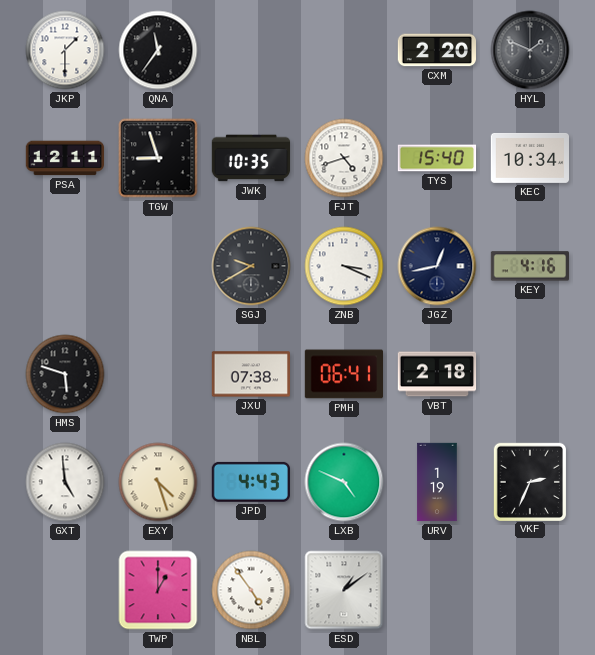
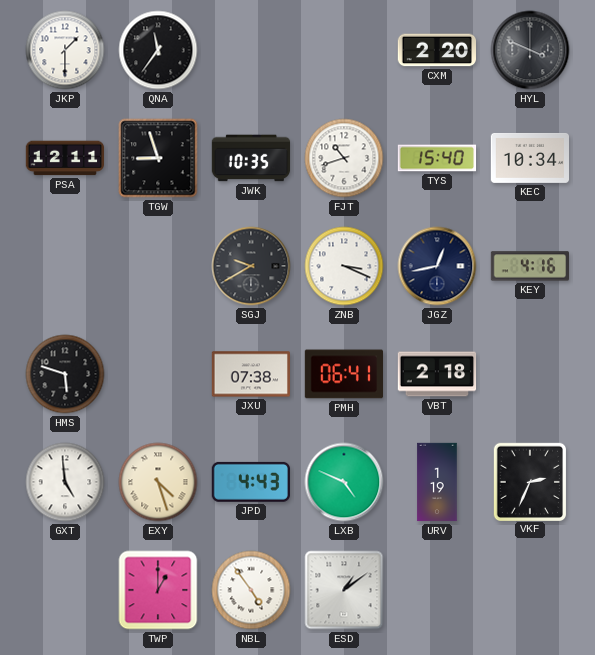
HYL: 1:49 -> 3:49 (530, 50)
FJT: 4:42 -> 10:42 (344, 158)
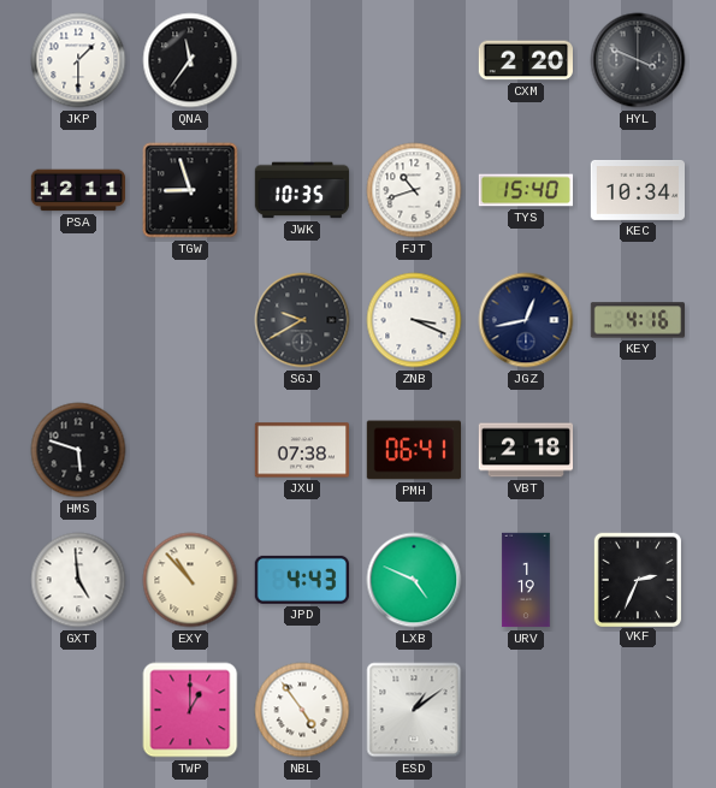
EXY: 4:27 -> 10:53 (190, 580)
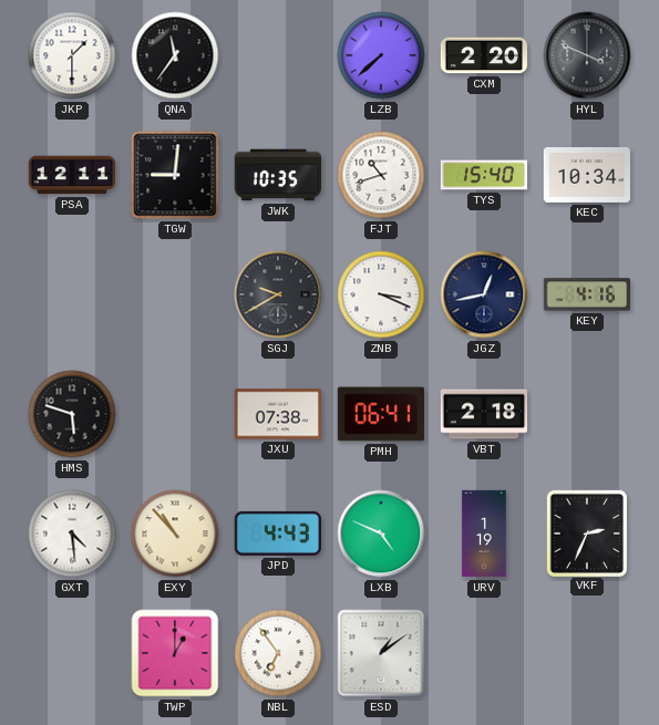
LZB: none -> 7:38 (381, 55)
TGW: 8:57 -> 9:01 (175, 175)
GXT: 4:59 -> 4:29 (72, 534)
NBL: 4:54 -> 6:54 (278, 653)
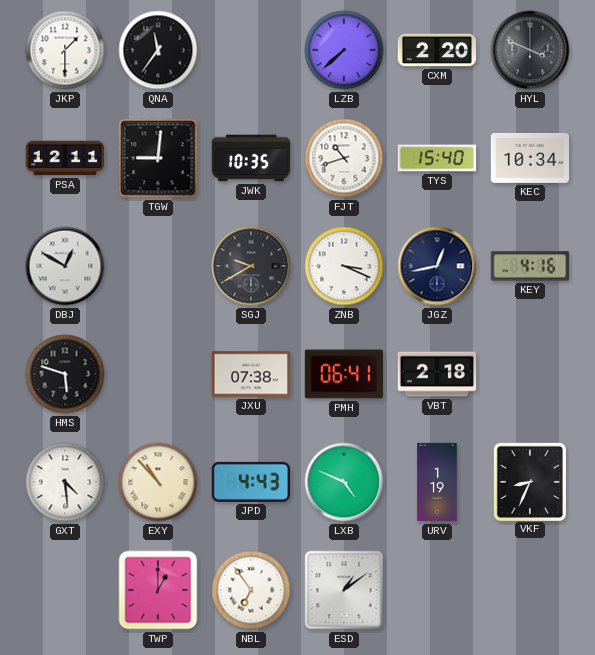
DBJ: none -> 12:50 (65, 266)
VKF: 2:34 -> 8:34 (529, 481)
